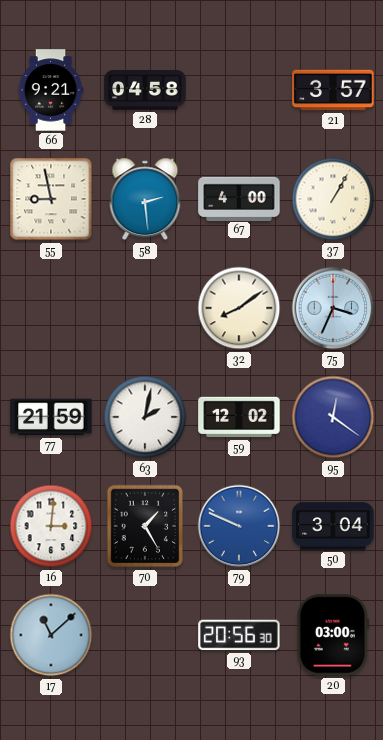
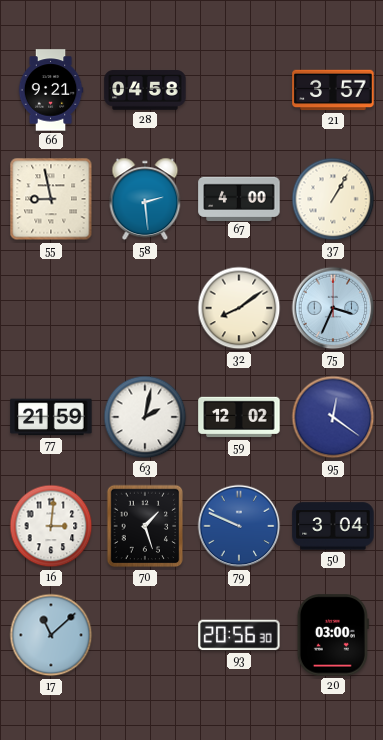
70: 1:25 -> 1:27 (145, 526)
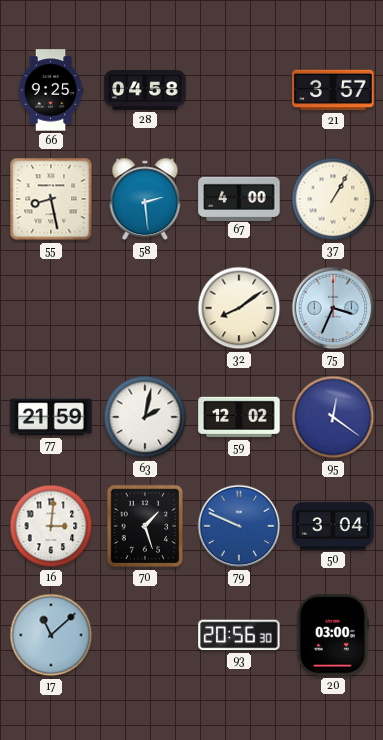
66: 9:21 -> 9:25 (51, 90)
55: 8:58 -> 8:28 (51, 199)
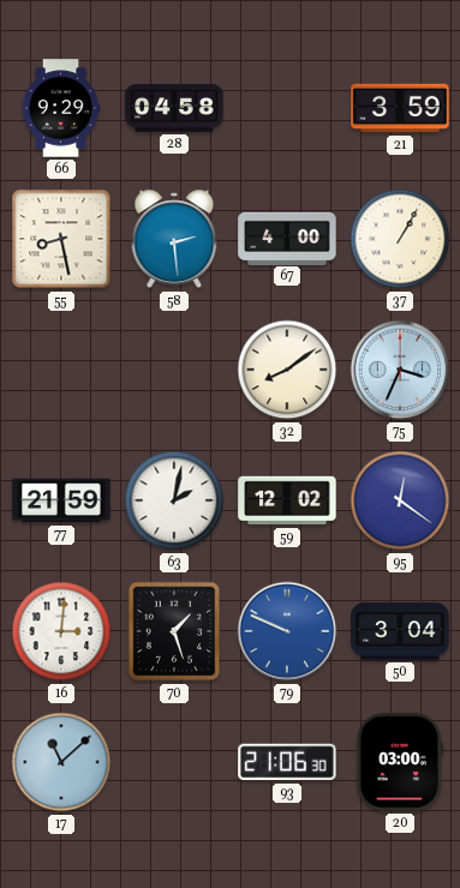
66: 9:25 -> 9:29 (61, 108)
21: 3:57 -> 3:59 (400, 108)
93: 20:56 -> 21:06 (287, 762)
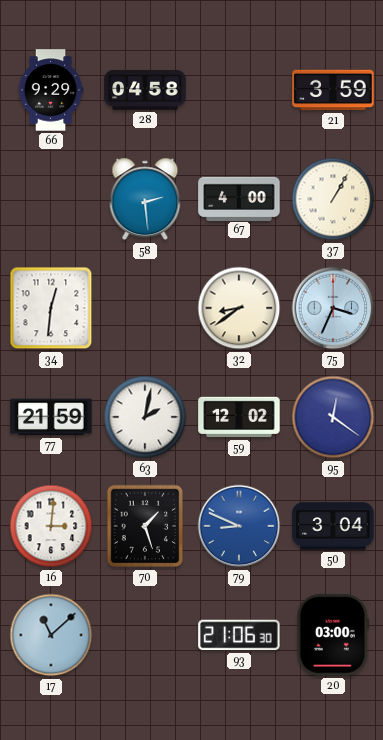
55: 8:28 -> none (61, 239)
34: none -> 12:31 (51, 308)
32: 8:09 -> 8:39 (239, 308)
79: 9:49 -> 8:49 (239, 526)
